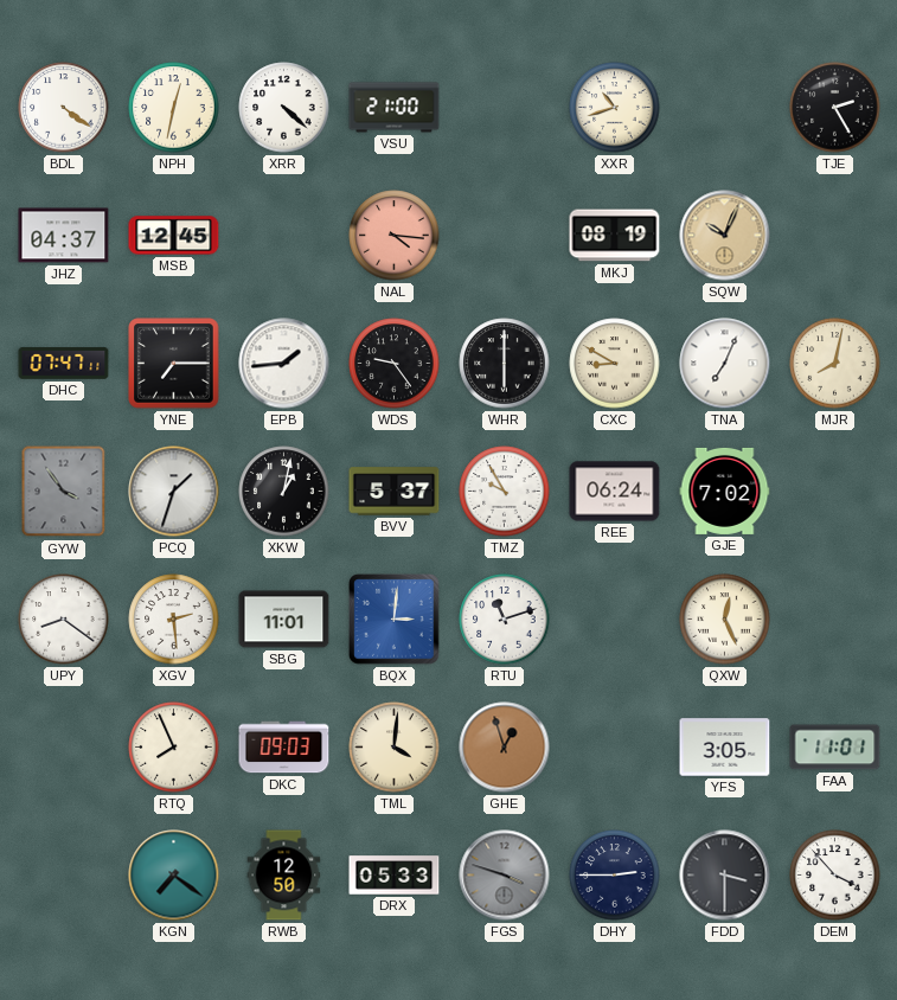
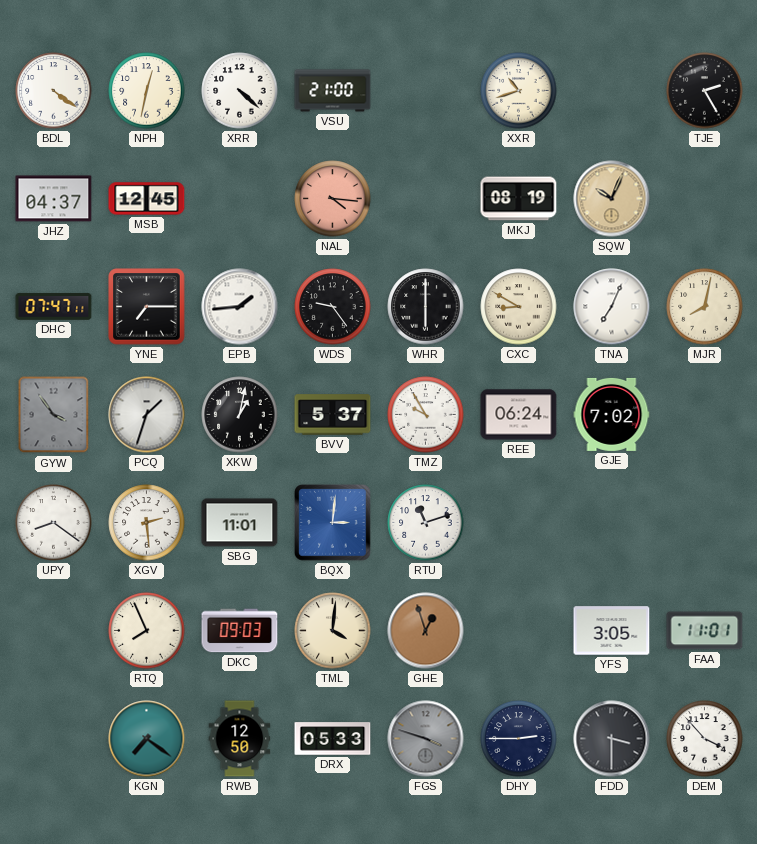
QXW: 12:26 -> none (725, 620)
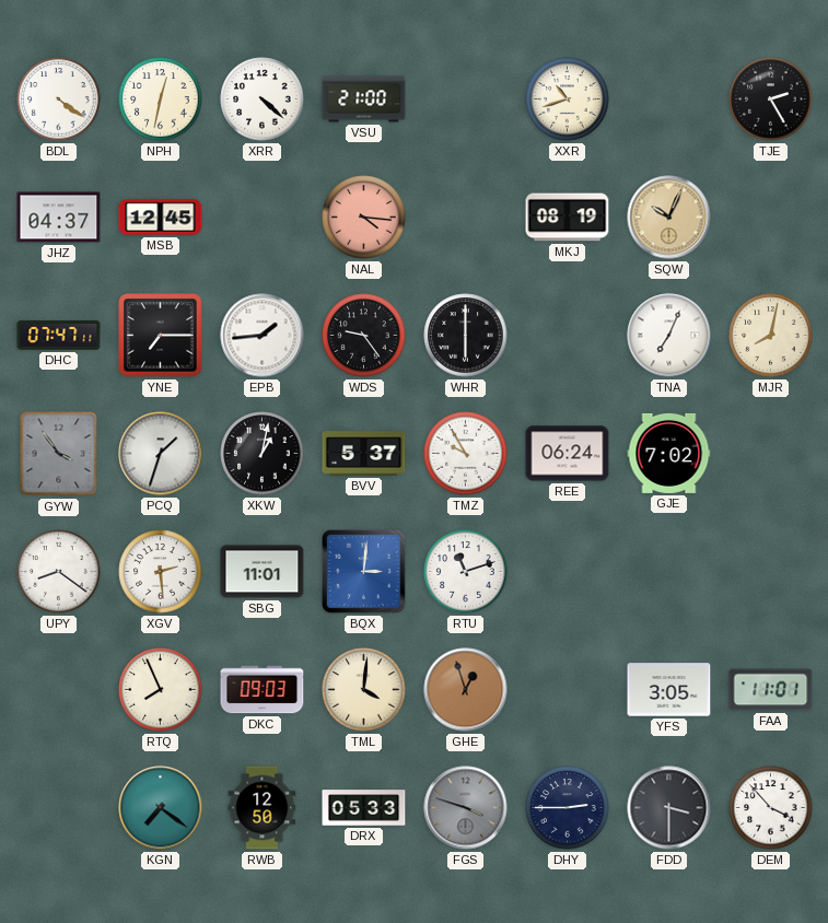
CXC: 8:50 -> none (519, 307)
